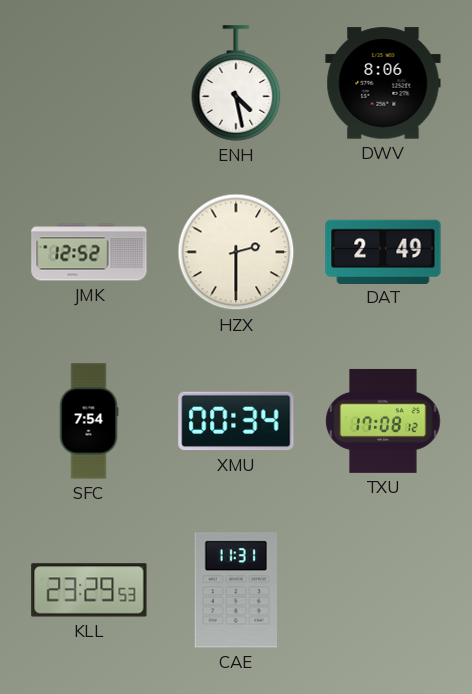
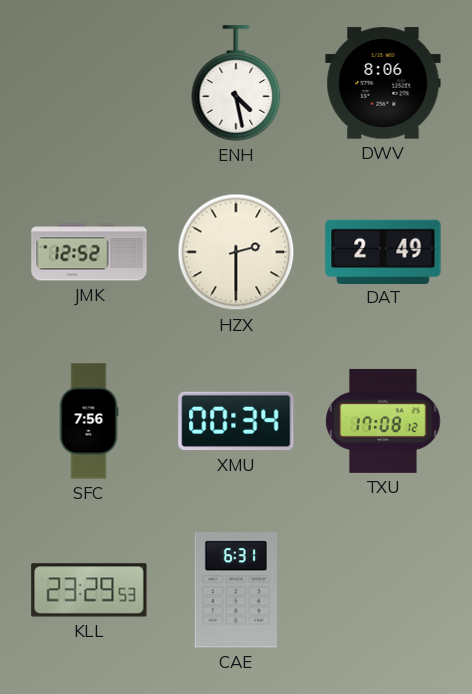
SFC: 7:54 -> 7:56 (89, 421)
CAE: 11:31 -> 6:31 (236, 590)
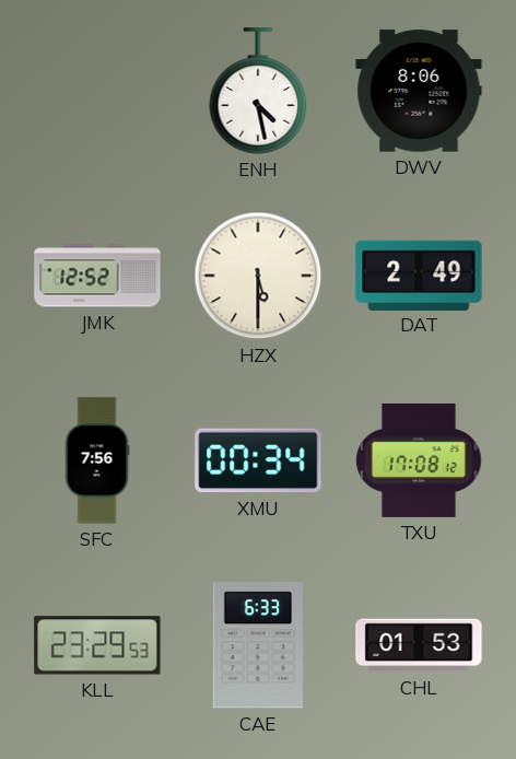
HZX: 2:30 -> 5:30 (258, 276)
CAE: 6:31 -> 6:33 (258, 645)
CHL: none -> 01:53 (419, 645)
